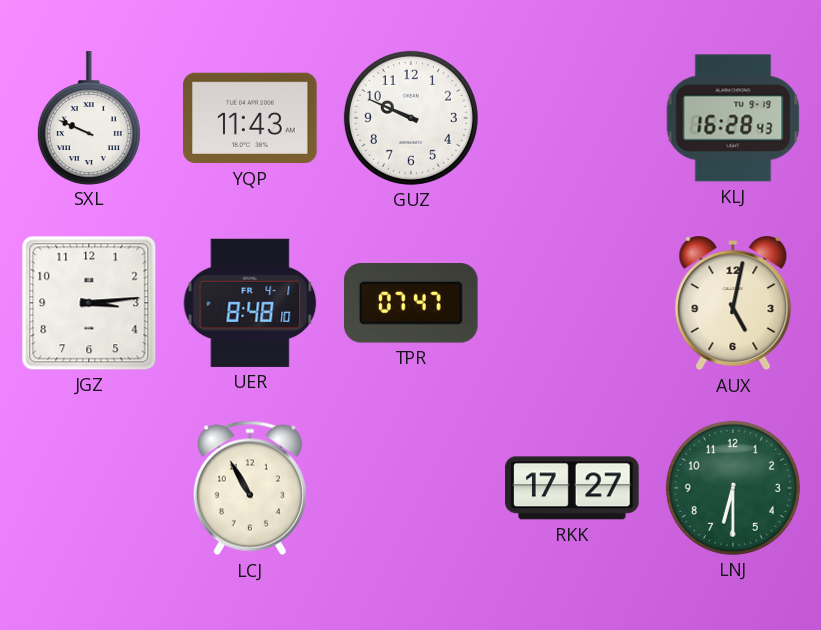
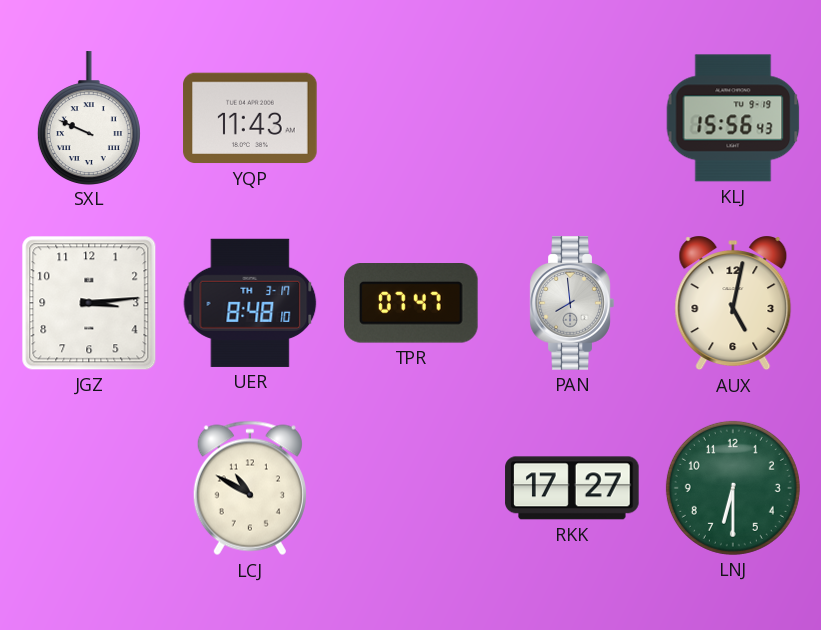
GUZ: 9:49 -> none (411, 118)
KLJ: 16:28 -> 15:56 (733, 118)
UER date: FR 4-1 -> TH 3-17 (250, 303)
PAN: none -> 7:59 (572, 303)
LCJ: 10:55 -> 10:50 (250, 488)
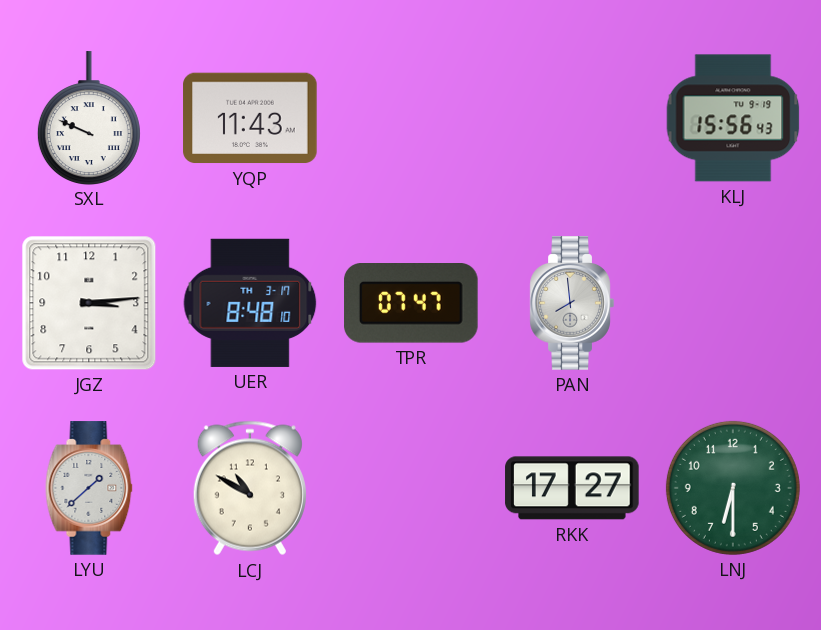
AUX: 5:02 -> none (733, 303)
LYU: none -> 1:38 (89, 488)
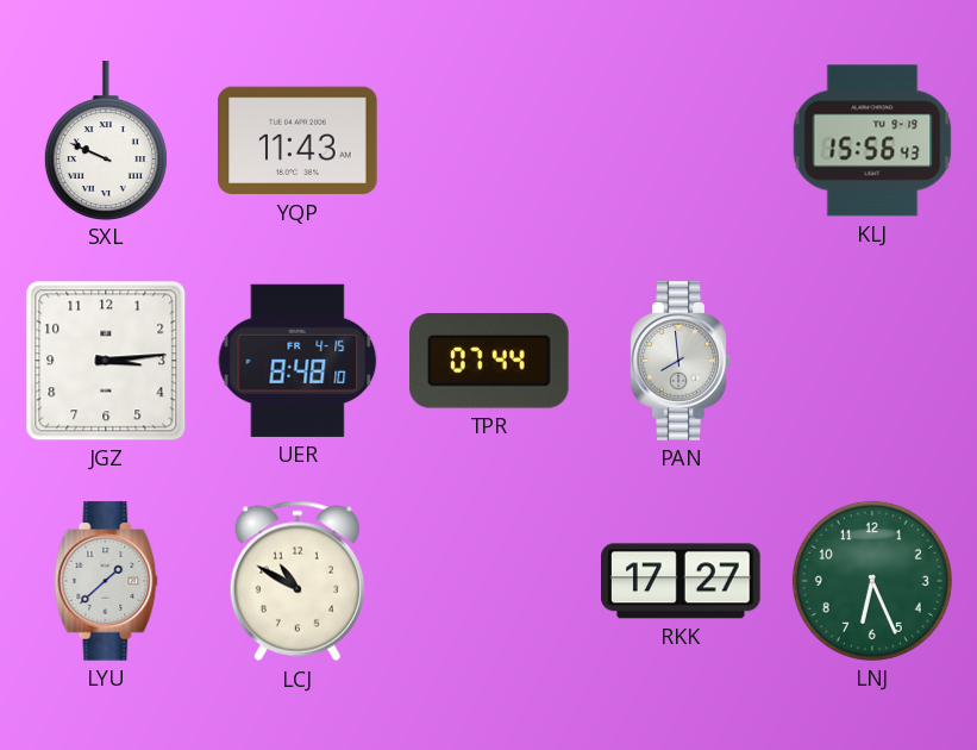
UER date: TH 3-17 -> FR 4-15 (298, 361)
TPR: 07:47 -> 07:44 (490, 362)
LNJ: 6:30 -> 6:26 (872, 581)
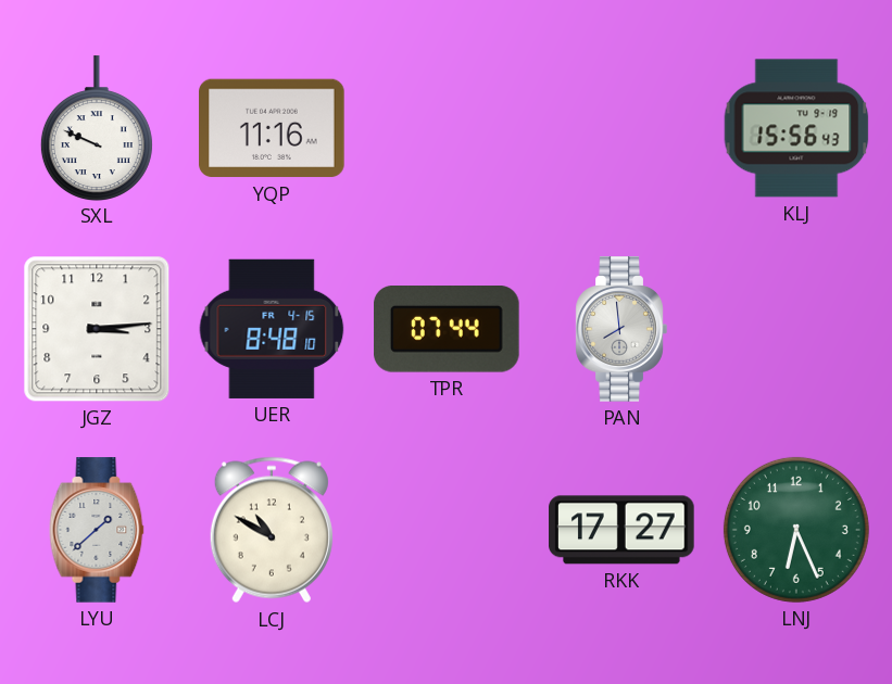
YQP: 11:43 -> 11:16 (272, 128)
